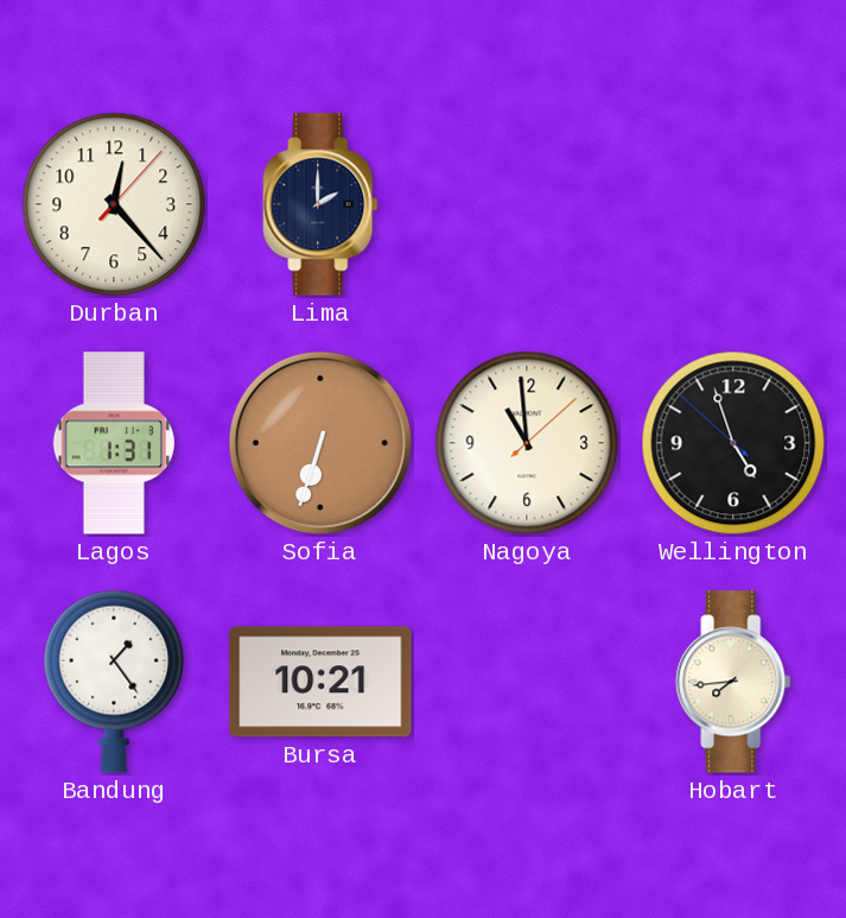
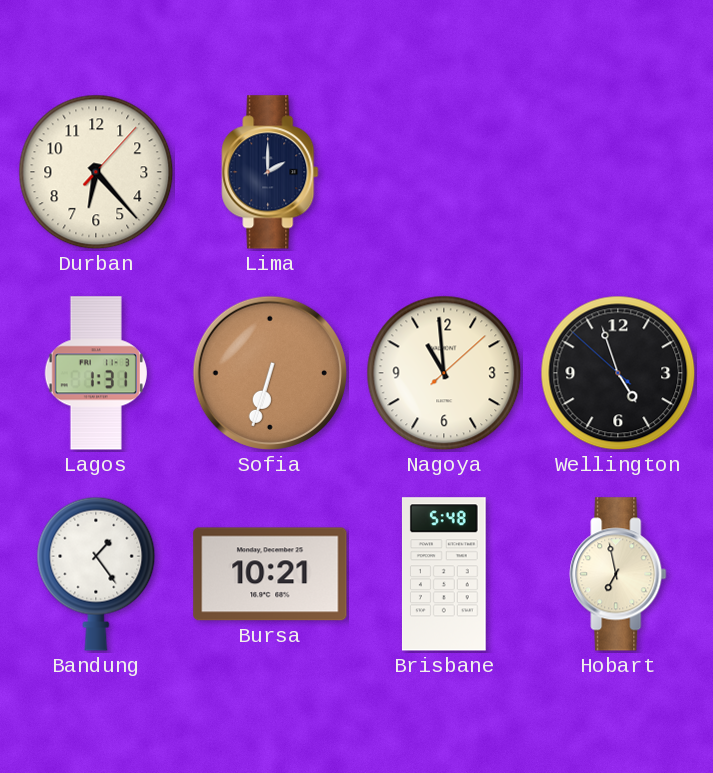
Durban: 12:23 -> 6:23 (96, 172)
Brisbane: none -> 5:48 (444, 574)
Hobart: 7:44 -> 6:58 (618, 574)
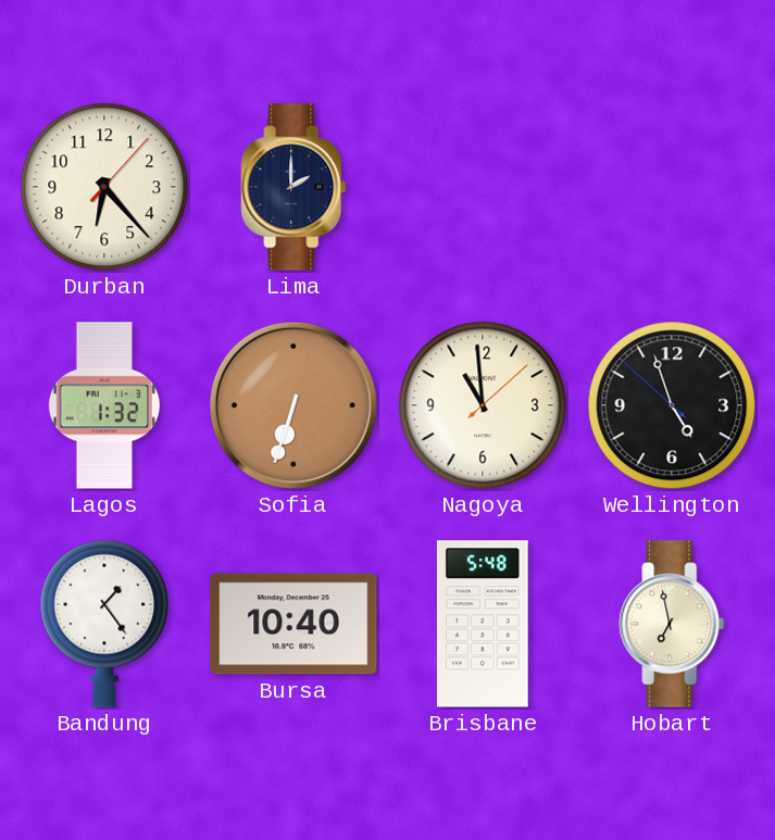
Lagos: 1:31 -> 1:32 (104, 405)
Bursa: 10:21 -> 10:40 (293, 624)
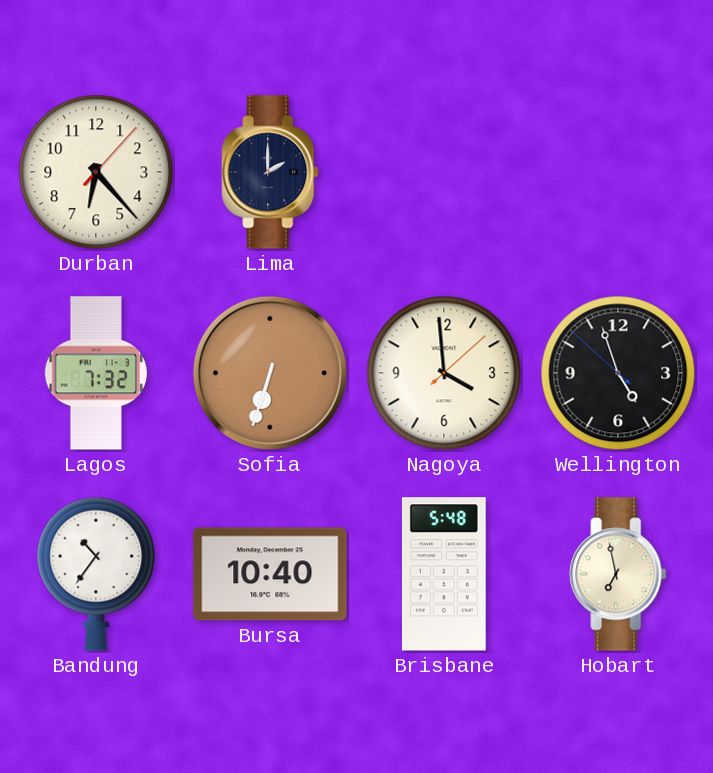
Lagos: 1:32 -> 7:32 (96, 373)
Nagoya: 10:59 -> 3:59 (444, 373)
Bandung: 1:24 -> 10:36 (96, 574)
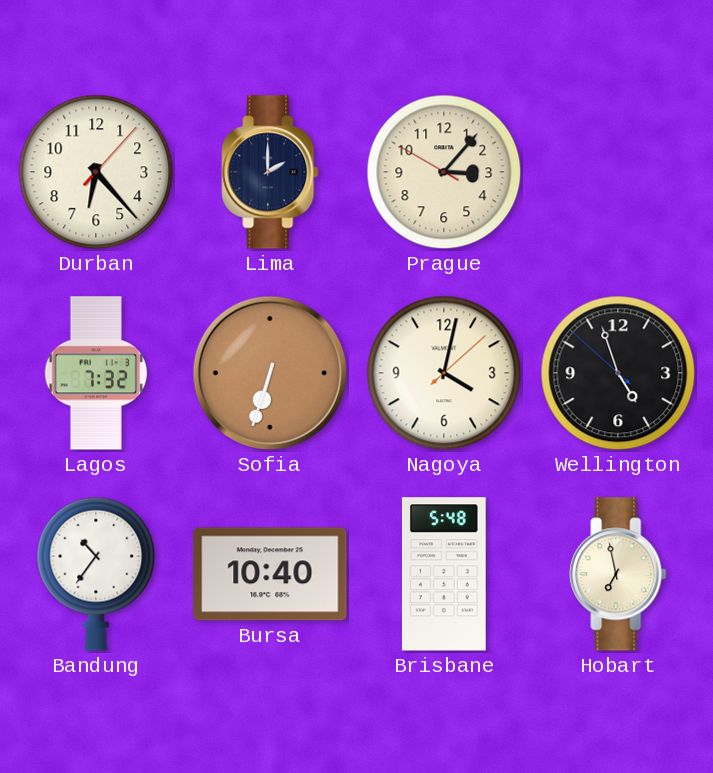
Prague: none -> 3:06 (444, 172)
Nagoya: 3:59 -> 4:02 (444, 373)
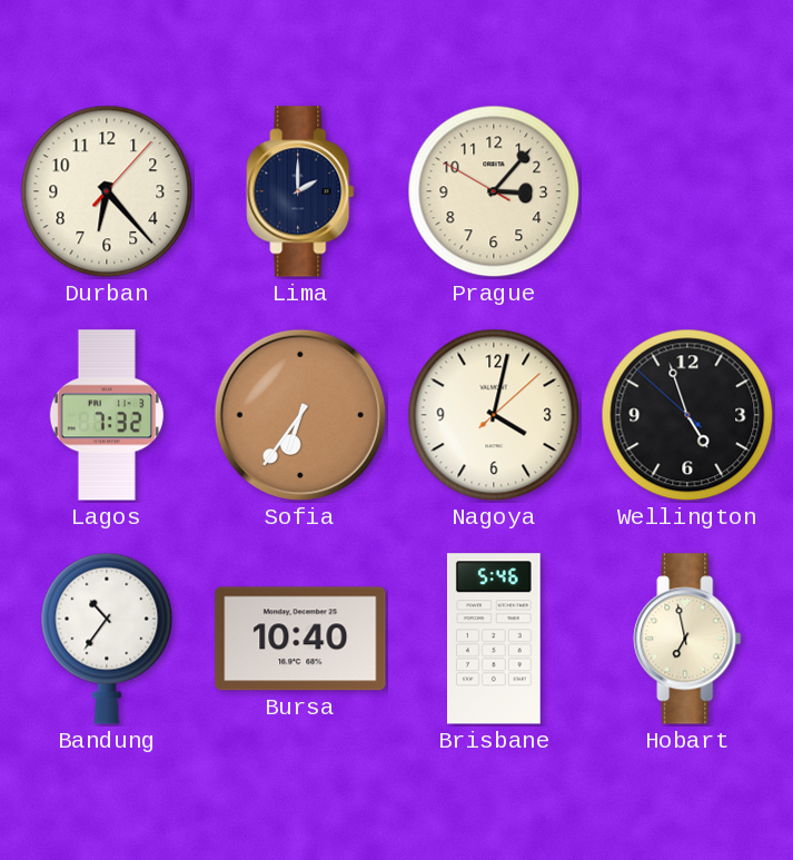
Sofia: 6:33 -> 6:36 (300, 415)
Brisbane: 5:48 -> 5:46 (494, 639)
